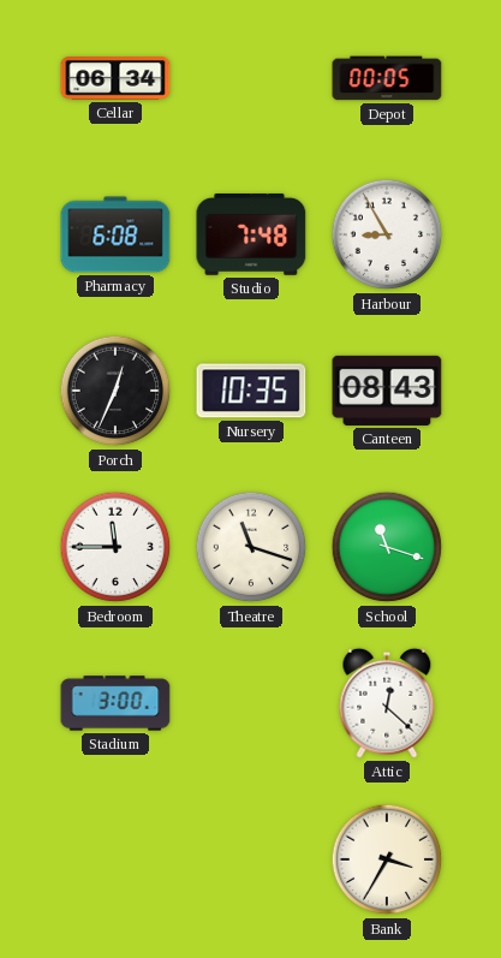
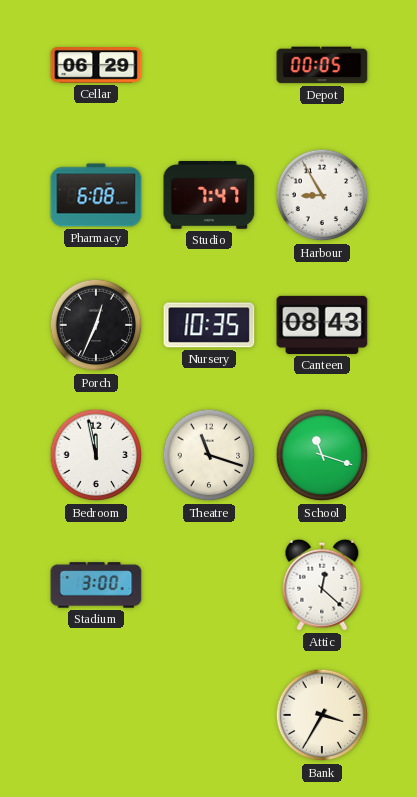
Cellar: 06:34 -> 06:29 (96, 65)
Studio: 7:48 -> 7:47 (209, 195)
Bedroom: 11:45 -> 11:58 (96, 455)
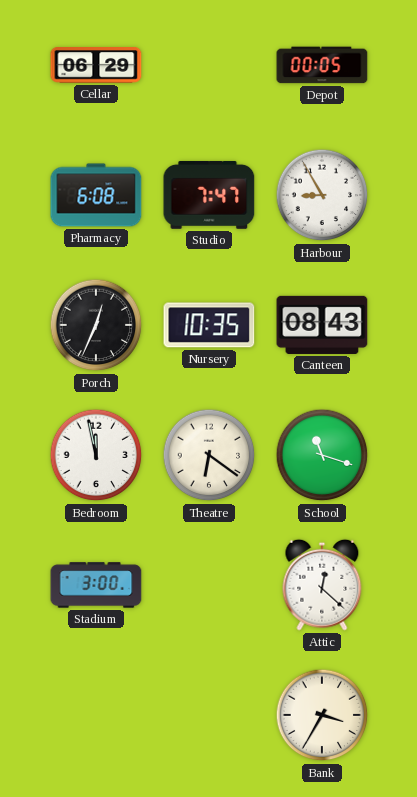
Theatre: 11:18 -> 6:21 (209, 455)
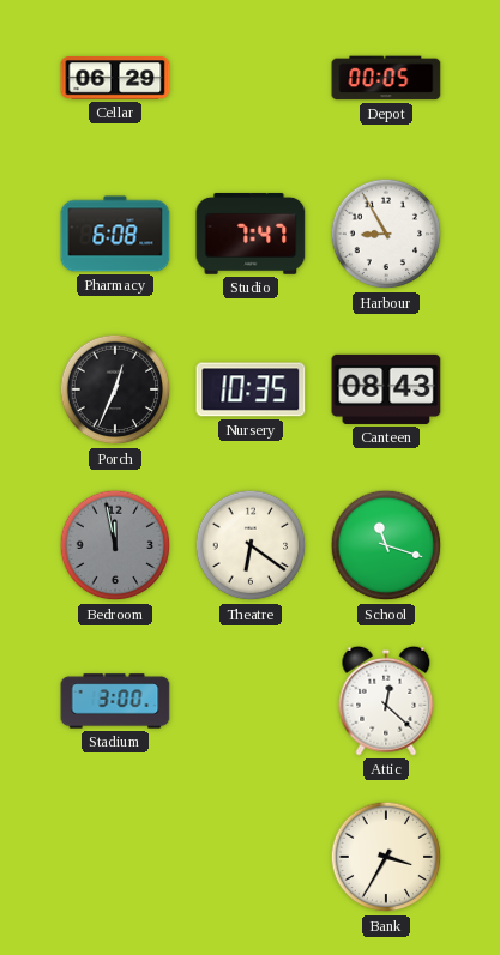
Bedroom dial: white -> grey (115, 545)
